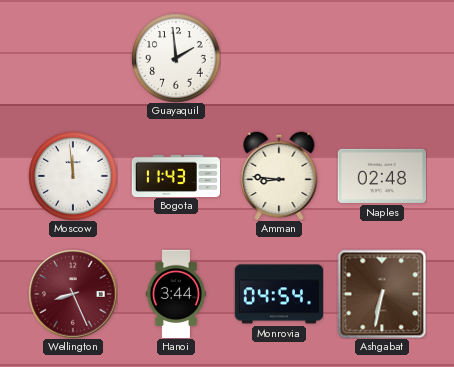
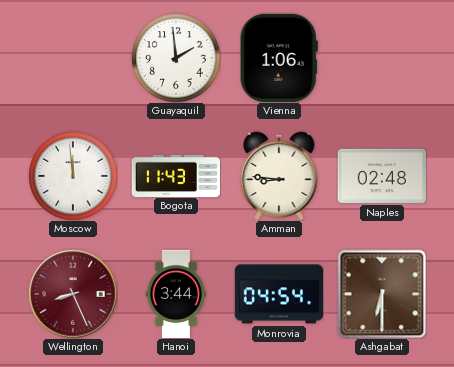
Vienna: none -> 1:06 (279, 58)
Ashgabat: 6:32 -> 6:30 (382, 294)
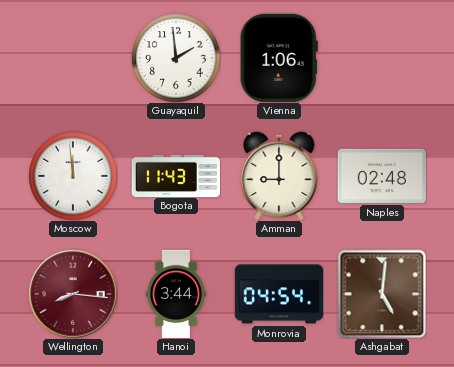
Amman: 8:46 -> 9:00 (279, 176)
Wellington: 8:26 -> 8:16 (73, 294)
Ashgabat: 6:30 -> 5:01 (382, 294)
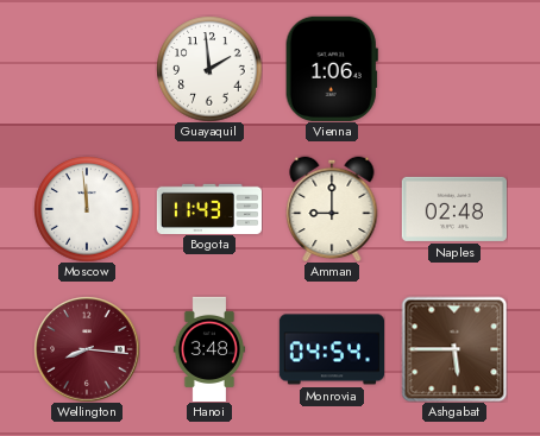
Hanoi: 3:44 -> 3:48 (209, 348)
Ashgabat: 5:01 -> 5:45 (454, 349)
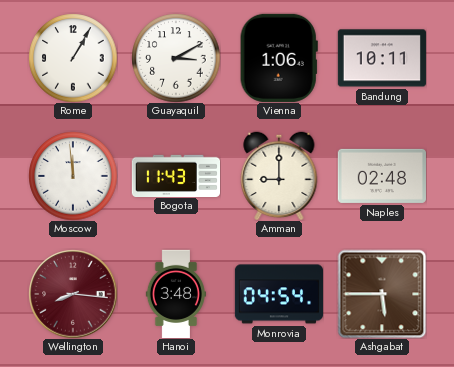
Rome: none -> 1:05 (73, 58)
Guayaquil: 1:59 -> 3:10 (176, 58)
Bandung: none -> 10:11 (382, 58)
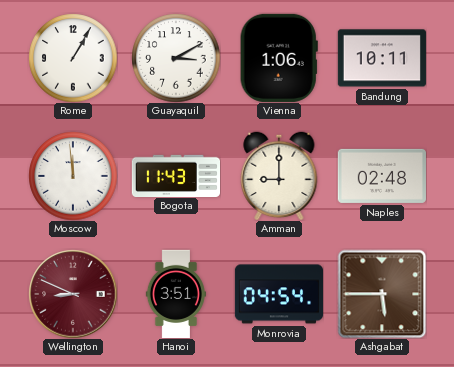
Wellington: 8:16 -> 8:49 (73, 294)
Hanoi: 3:48 -> 3:51 (176, 293)
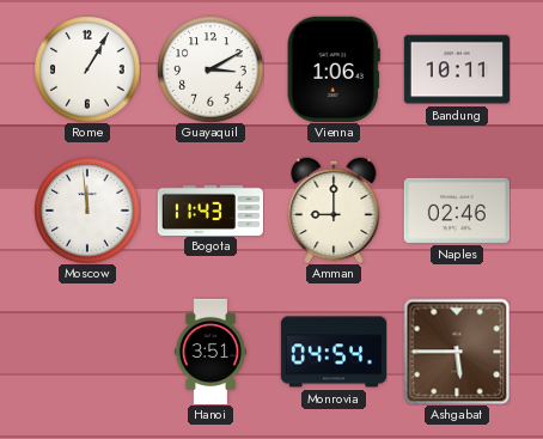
Naples: 02:48 -> 02:46 (457, 211)
Wellington: 8:49 -> none (73, 294)
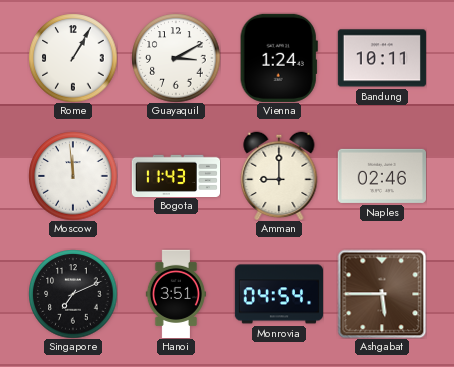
Vienna: 1:06 -> 1:24 (279, 58)
Singapore: none -> 7:11 (73, 294)
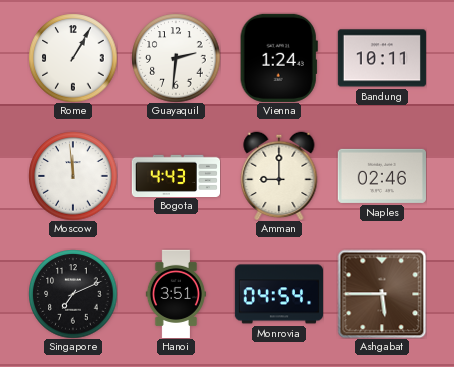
Guayaquil: 3:10 -> 2:31 (176, 58)
Bogota: 11:43 -> 4:43 (175, 175)
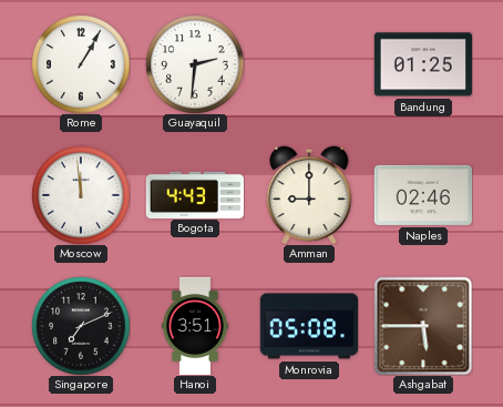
Vienna: 1:24 -> none (279, 58)
Bandung: 10:11 -> 01:25 (423, 64)
Monrovia: 04:54 -> 05:08 (308, 326)
